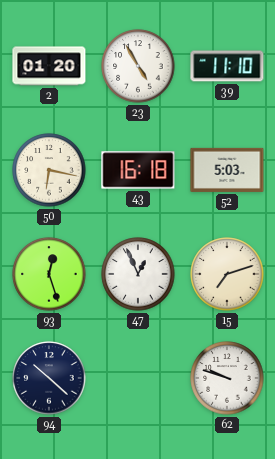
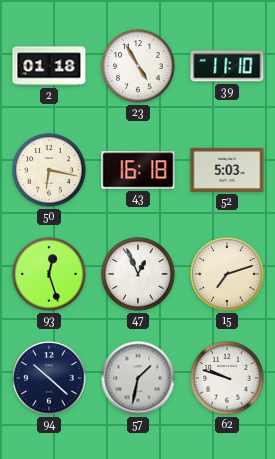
2: 01:20 -> 01:18 (49, 66)
57: none -> 1:32 (138, 378)
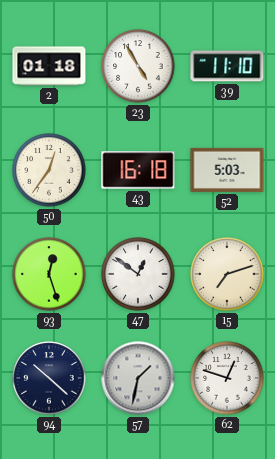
50: 6:17 -> 12:36 (49, 170)
47: 12:56 -> 12:51 (138, 274)
62: 9:48 -> 12:48 (227, 378)
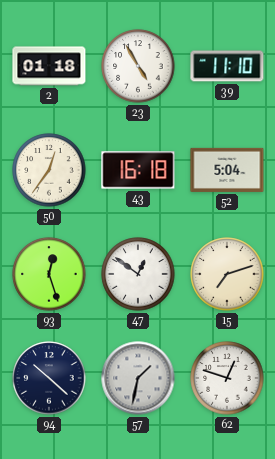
52: 5:03 -> 5:04 (227, 170)
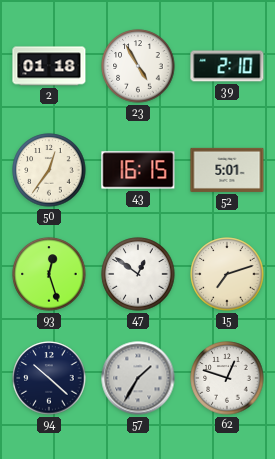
39: 11:10 -> 2:10 (227, 66)
43: 16:18 -> 16:15 (138, 170)
52: 5:04 -> 5:01 (227, 170)
57: 1:32 -> 1:35 (138, 378)
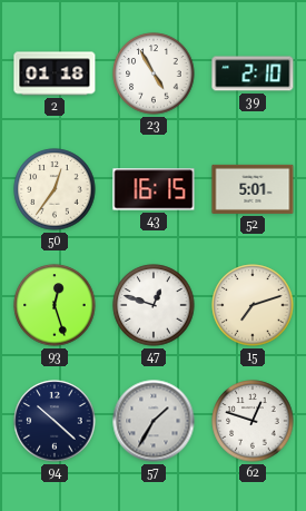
47: 12:51 -> 12:48 (154, 305)
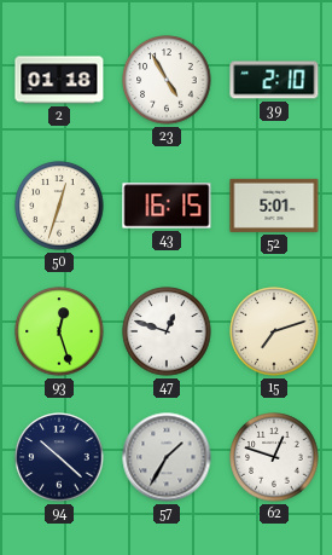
50: 12:36 -> 12:33 (59, 206)
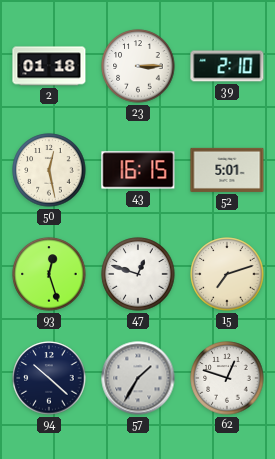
23: 4:55 -> 3:15 (138, 66)
50: 12:33 -> 12:28 (49, 170)
